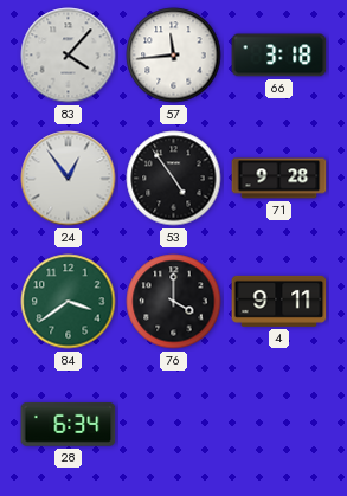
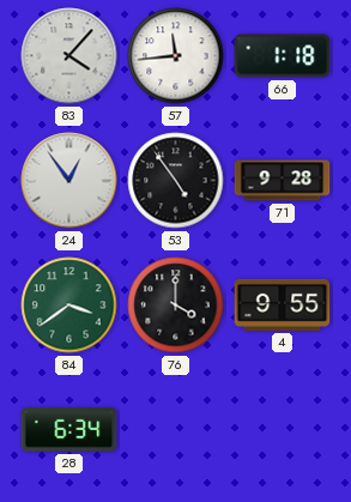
66: 3:18 -> 1:18 (283, 56)
4: 9:11 -> 9:55 (283, 304)
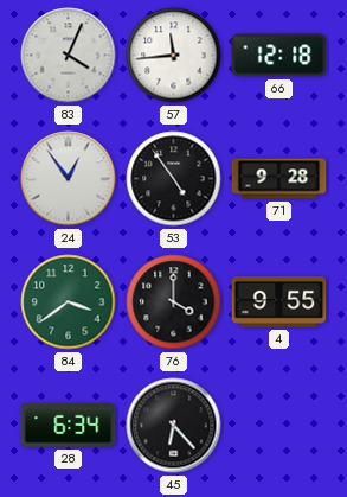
83: 4:07 -> 4:04 (69, 56)
66: 1:18 -> 12:18 (279, 56)
45: none -> 6:23 (174, 426)
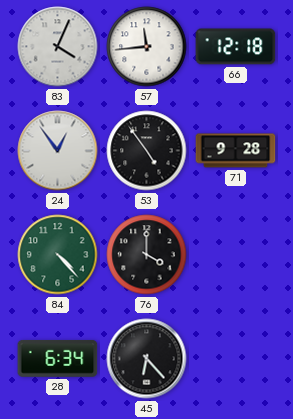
84: 3:39 -> 4:23 (58, 255)
4: 9:55 -> none (279, 301)
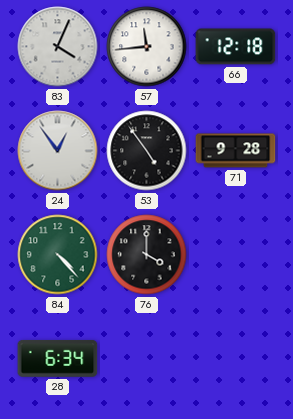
45: 6:23 -> none (147, 359)
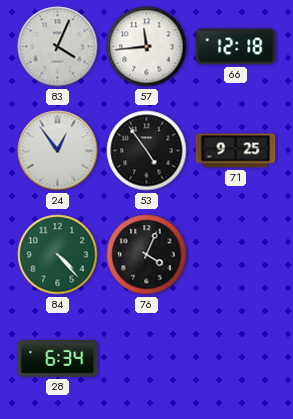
71: 9:28 -> 9:25 (236, 151)
76: 4:00 -> 4:04 (147, 255)
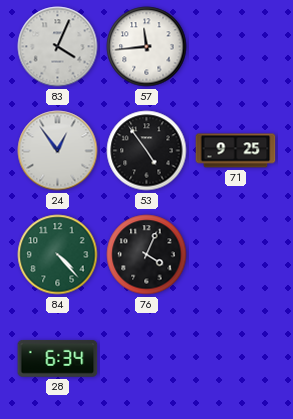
66: 12:18 -> none (236, 47)
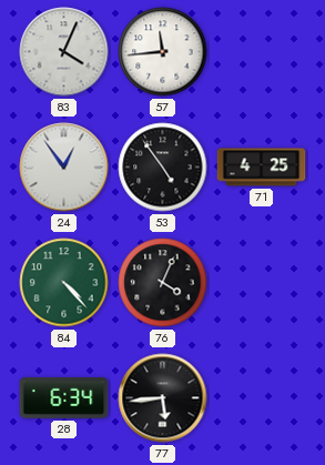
71: 9:25 -> 4:25 (262, 168)
77: none -> 5:44 (163, 398)
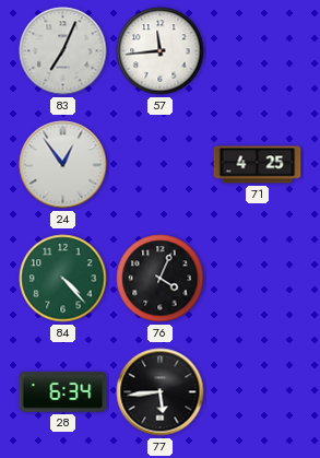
83: 4:04 -> 7:04 (63, 51)
53: 4:54 -> none (163, 168)
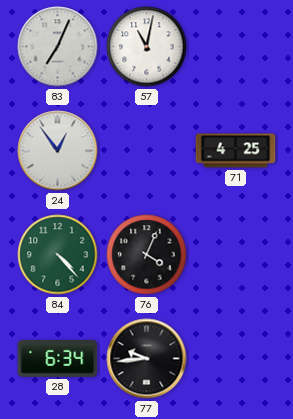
57: 11:44 -> 11:02 (147, 47)
77: 5:44 -> 9:44 (147, 359)
